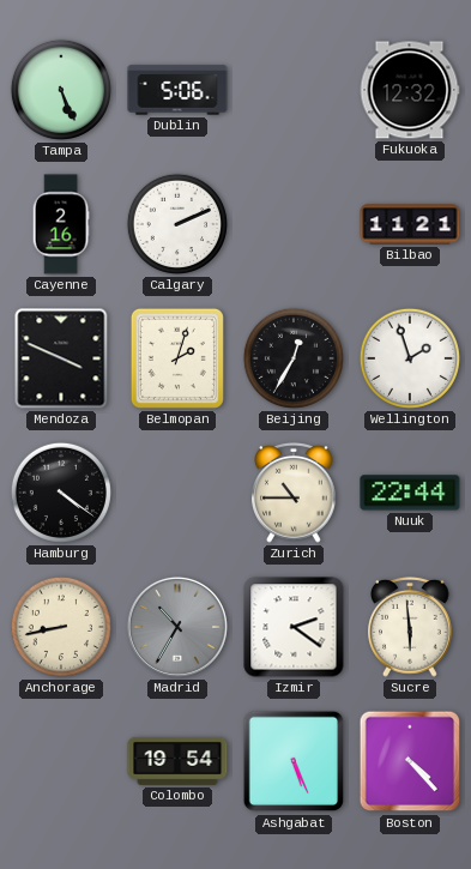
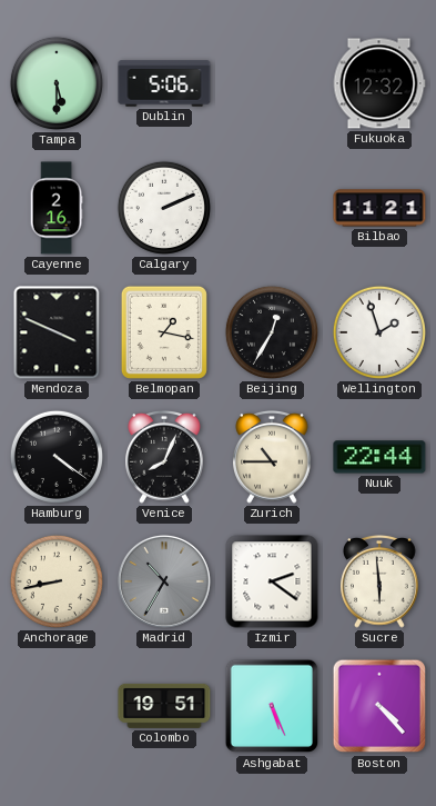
Tampa: 5:26 -> 5:30 (57, 83)
Belmopan: 2:03 -> 1:17 (164, 332)
Venice: none -> 8:04 (164, 457)
Colombo: 19:54 -> 19:51 (164, 706)
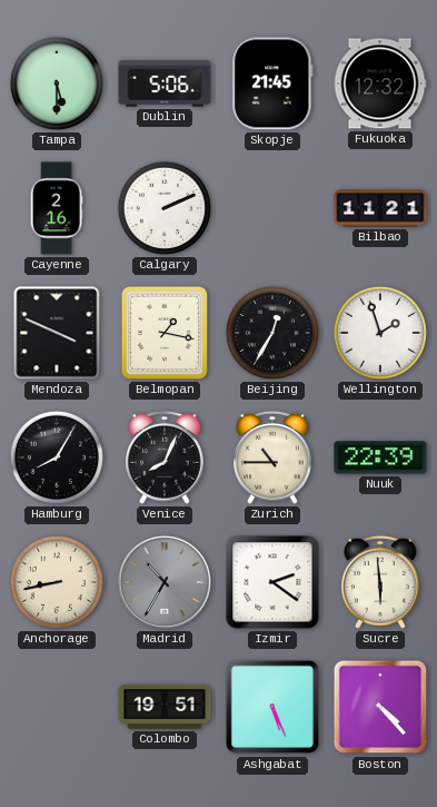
Skopje: none -> 21:45 (272, 83)
Hamburg: 4:21 -> 8:05 (57, 457)
Nuuk: 22:44 -> 22:39 (380, 457)
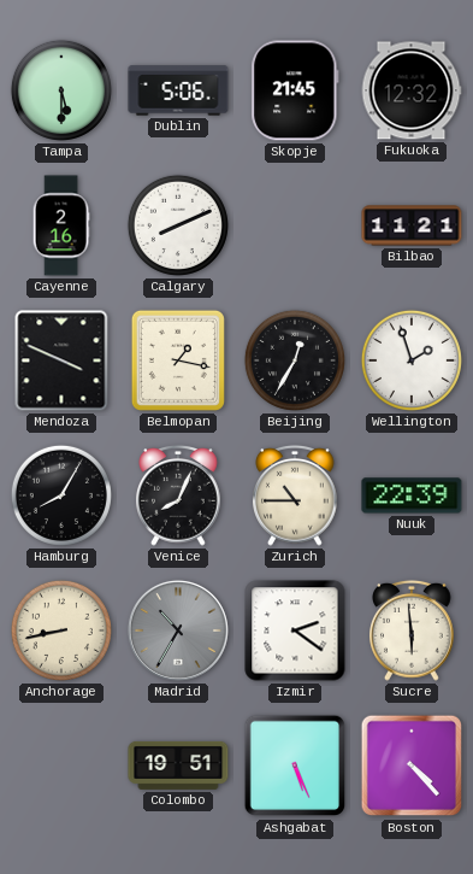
Calgary: 2:11 -> 8:11 (178, 225)
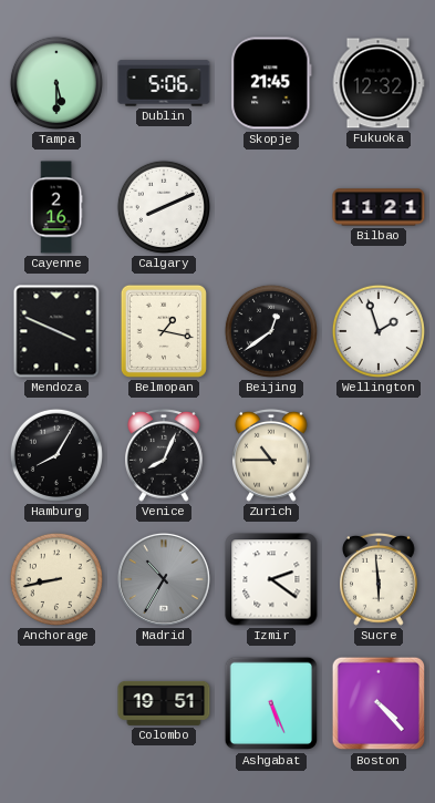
Beijing: 12:35 -> 12:39 (271, 331)
Nuuk: 22:39 -> none (412, 495)
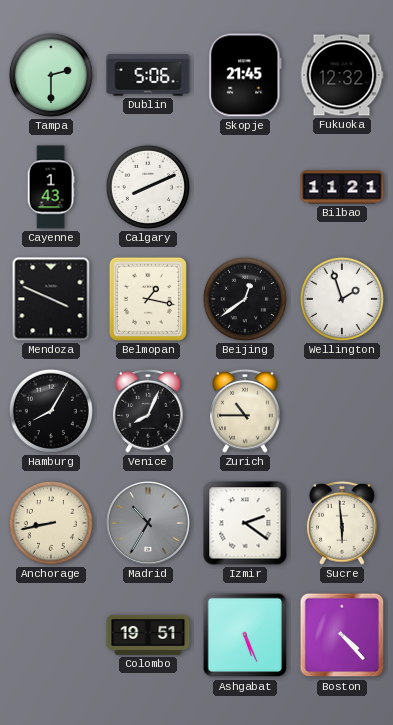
Tampa: 5:30 -> 2:30 (51, 75)
Cayenne: 2:16 -> 1:43 (51, 187)
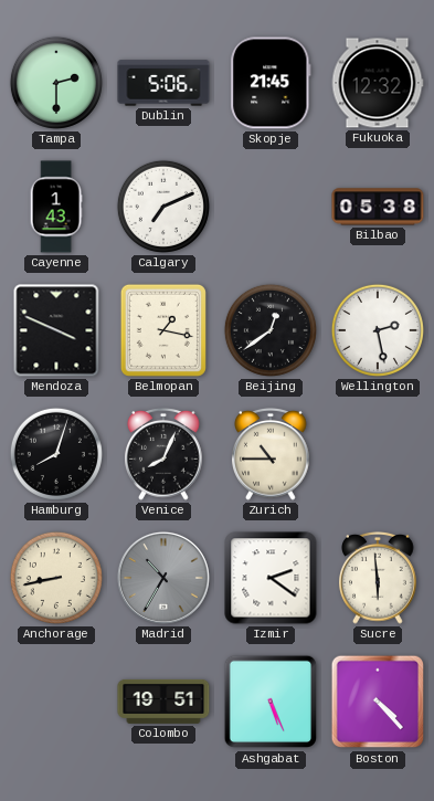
Calgary: 8:11 -> 7:11 (163, 207)
Bilbao: 11:21 -> 05:38 (378, 207)
Wellington: 1:57 -> 2:28 (378, 330)
Hamburg: 8:05 -> 8:03 (56, 454)
